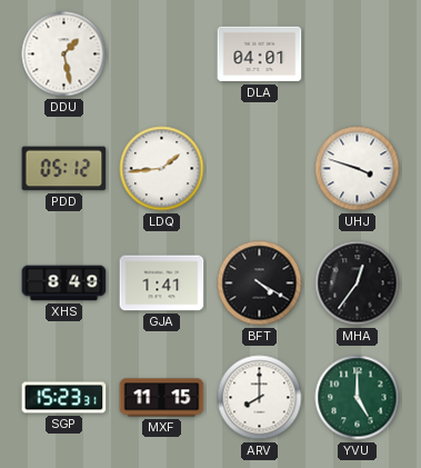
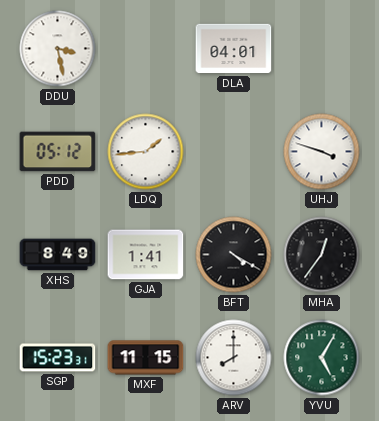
DDU: 1:28 -> 3:28 (58, 49)
YVU: 5:00 -> 5:05 (322, 358)
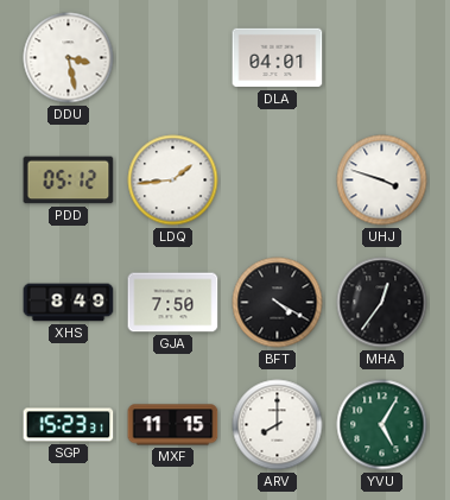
GJA: 1:41 -> 7:50 (173, 303)
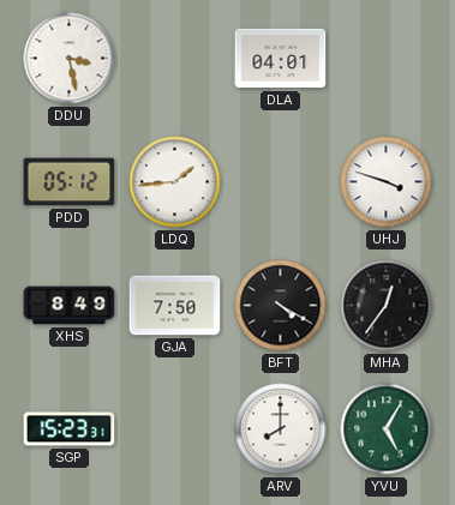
MXF: 11:15 -> none (173, 425)
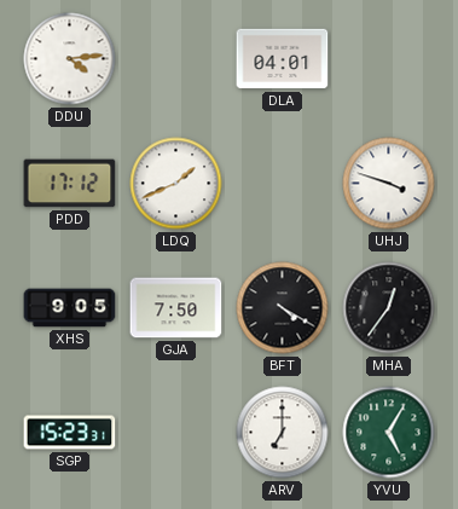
DDU: 3:28 -> 4:14 (70, 59)
PDD: 05:12 -> 17:12 (70, 184)
LDQ: 1:44 -> 1:41 (176, 184)
XHS: 8:49 -> 9:05 (70, 308)
ARV: 8:00 -> 7:00 (283, 433)
